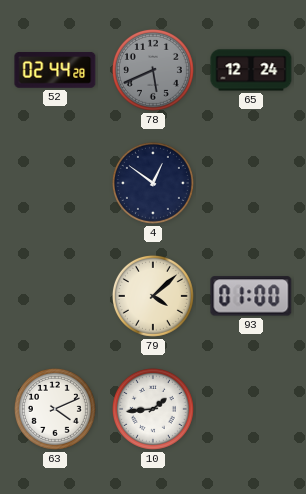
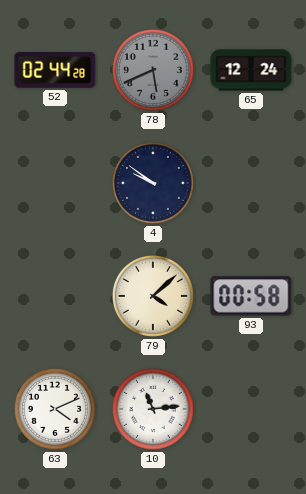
4: 12:51 -> 9:51 (153, 183)
93: 01:00 -> 00:58 (251, 296)
10: 1:44 -> 11:14 (153, 409)
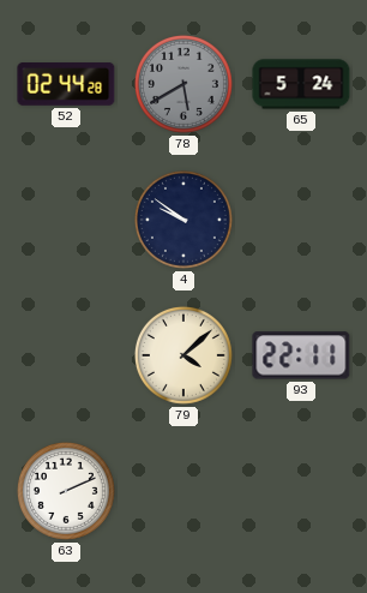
78: 5:41 -> 5:40 (183, 84)
65: 12:24 -> 5:24 (301, 84)
93: 00:58 -> 22:11 (301, 355)
63: 4:11 -> 2:11 (66, 491)
10: 11:14 -> none (153, 409)
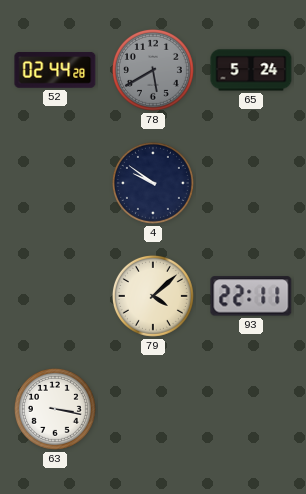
63: 2:11 -> 3:17 (55, 409)
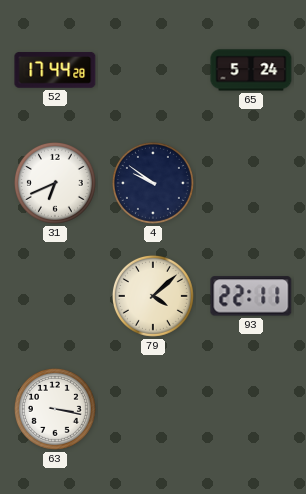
52: 02:44 -> 17:44 (55, 71)
78: 5:40 -> none (153, 70)
31: none -> 6:41 (55, 183)
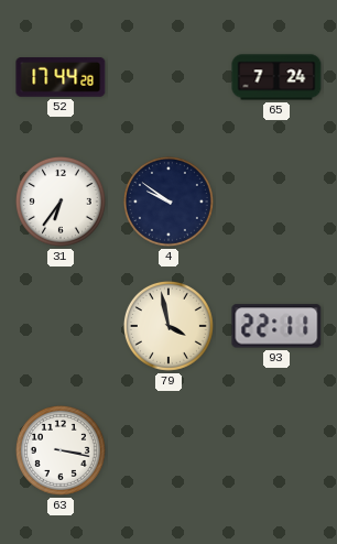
65: 5:24 -> 7:24 (276, 77)
31: 6:41 -> 6:36 (61, 202)
79: 4:08 -> 3:58 (168, 326)
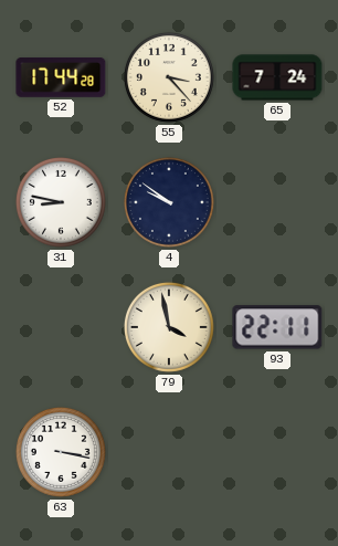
55: none -> 3:23 (169, 77)
31: 6:36 -> 8:47 (61, 202)
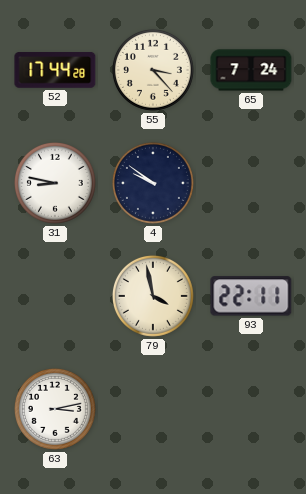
63: 3:17 -> 3:13 (55, 409)
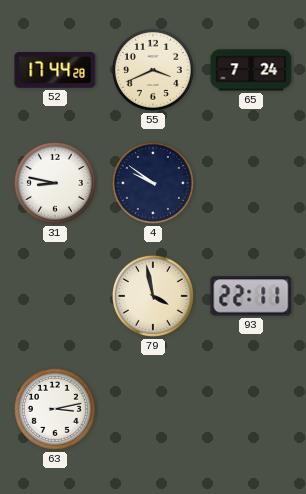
55: 3:23 -> 3:41 (153, 70)
